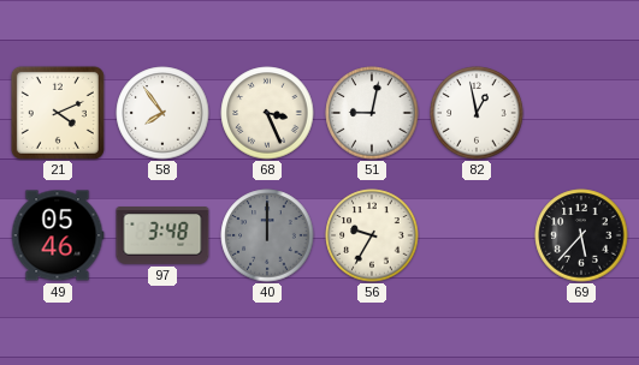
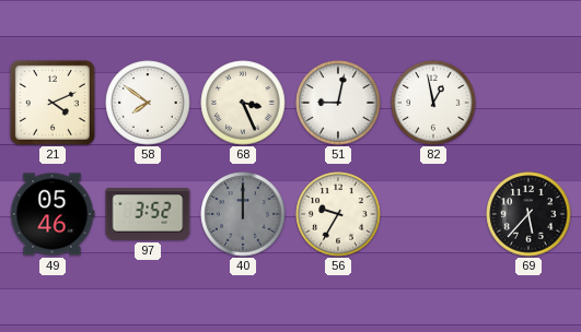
58: 7:54 -> 7:51 (148, 103)
97: 3:48 -> 3:52 (148, 214)
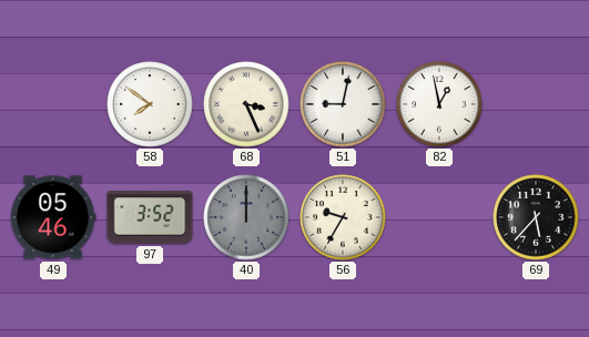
21: 4:11 -> none (53, 103)
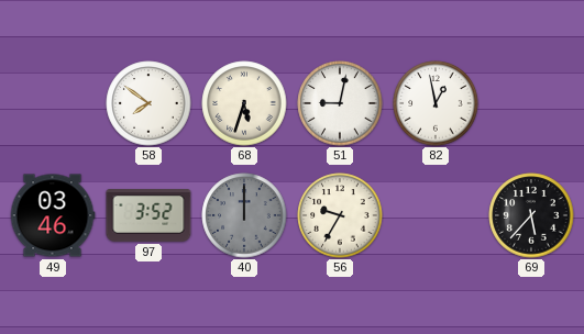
68: 3:26 -> 5:33 (244, 103)
49: 05:46 -> 03:46 (53, 215)
